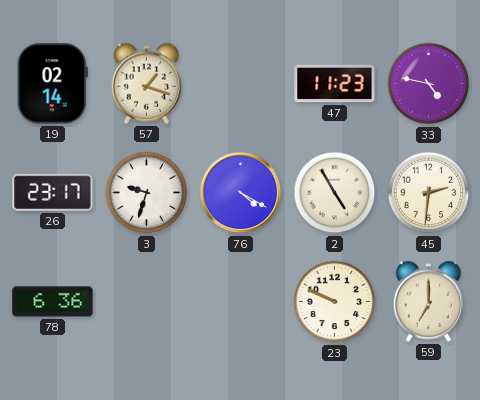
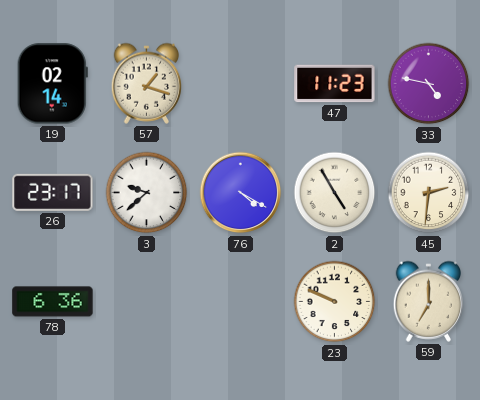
3: 9:33 -> 9:38 (147, 193)
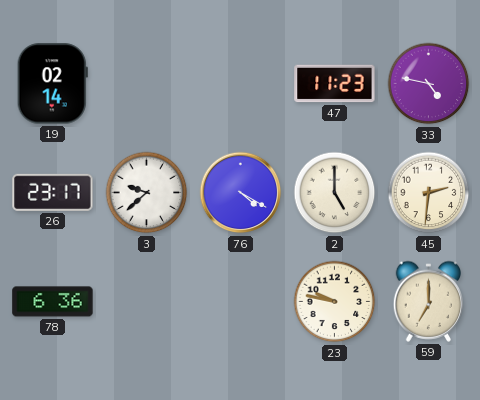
57: 1:18 -> none (147, 83)
2: 4:55 -> 5:00 (335, 193)
23: 9:49 -> 9:47 (335, 302)
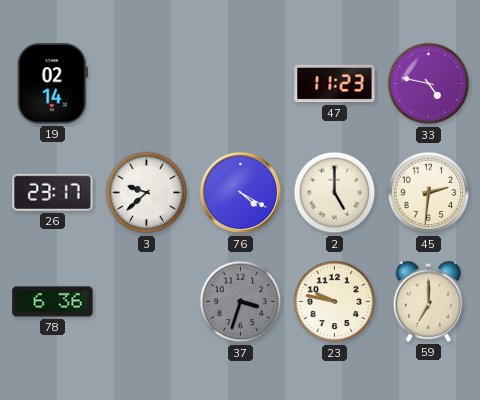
37: none -> 3:33 (241, 302)
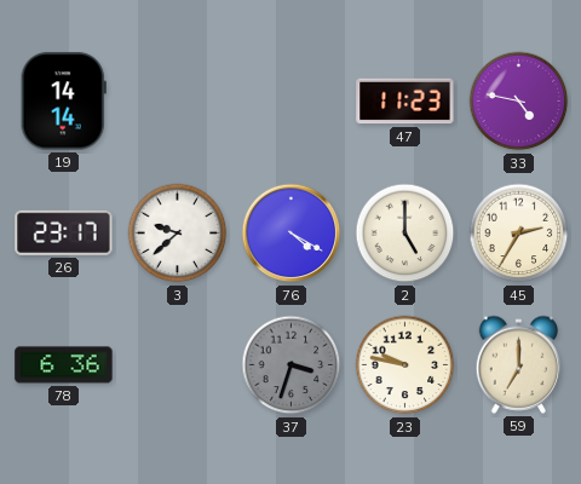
19: 02:14 -> 14:14 (63, 102)
45: 2:31 -> 2:35 (519, 234)
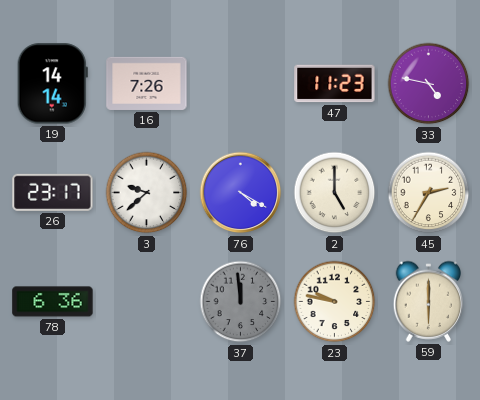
16: none -> 7:26 (147, 83)
37: 3:33 -> 11:59 (241, 302)
59: 7:00 -> 6:00 (429, 301)
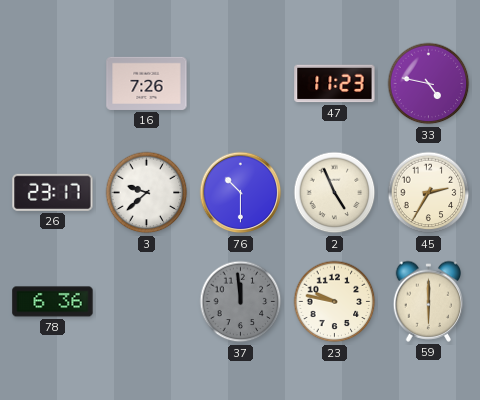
19: 14:14 -> none (52, 84)
76: 4:20 -> 10:30 (241, 193)
2: 5:00 -> 4:56 (335, 193)
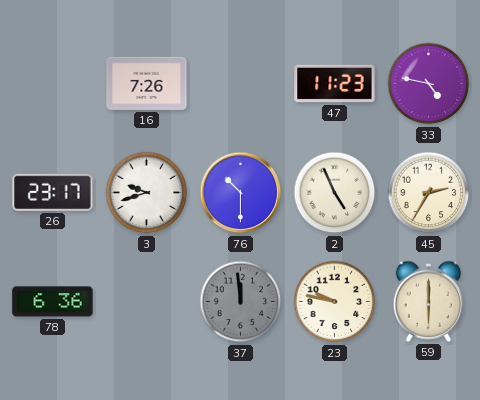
3: 9:38 -> 9:42 (147, 193)
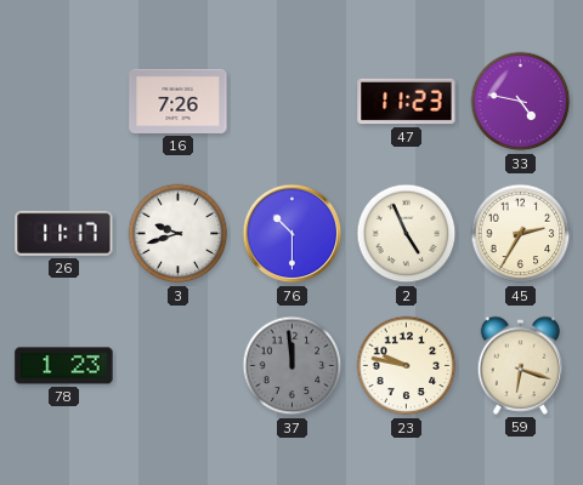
26: 23:17 -> 11:17 (64, 233)
78: 6:36 -> 1:23 (64, 366)
59: 6:00 -> 6:18 (521, 365)
